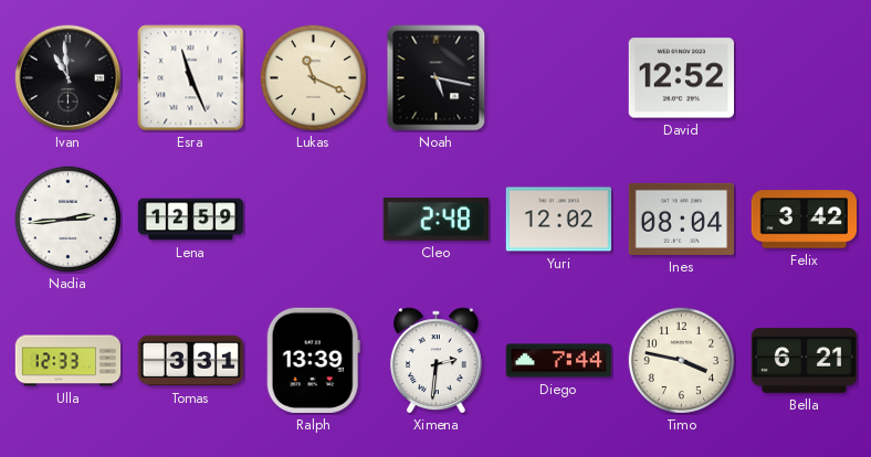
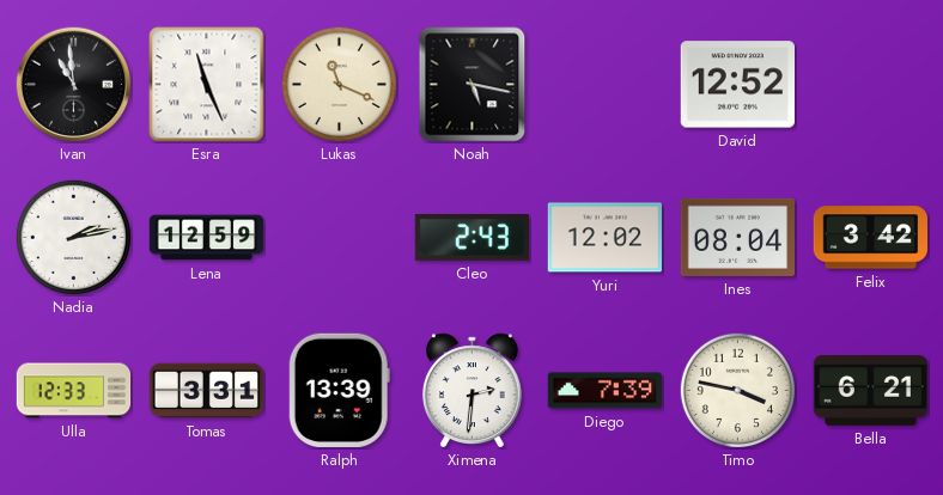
Nadia: 2:44 -> 2:13 (73, 237)
Cleo: 2:48 -> 2:43 (471, 238)
Diego: 7:44 -> 7:39 (606, 391)
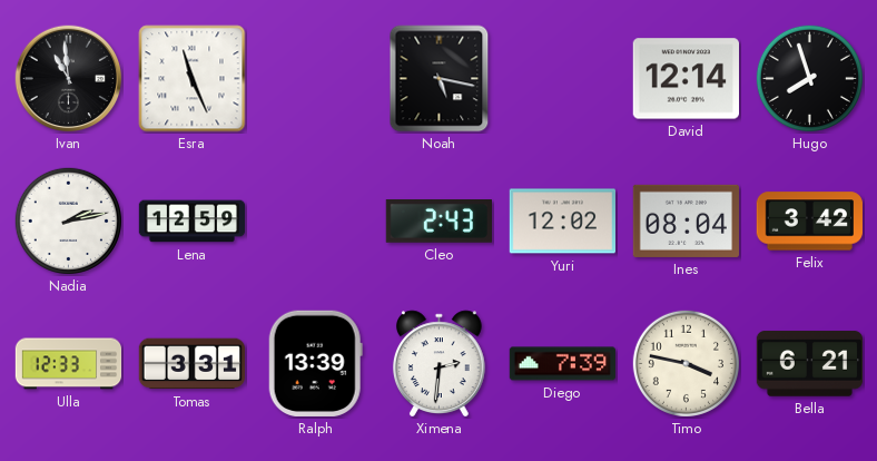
Lukas: 11:19 -> none (339, 84)
David: 12:52 -> 12:14 (686, 79)
Hugo: none -> 7:57 (809, 78)
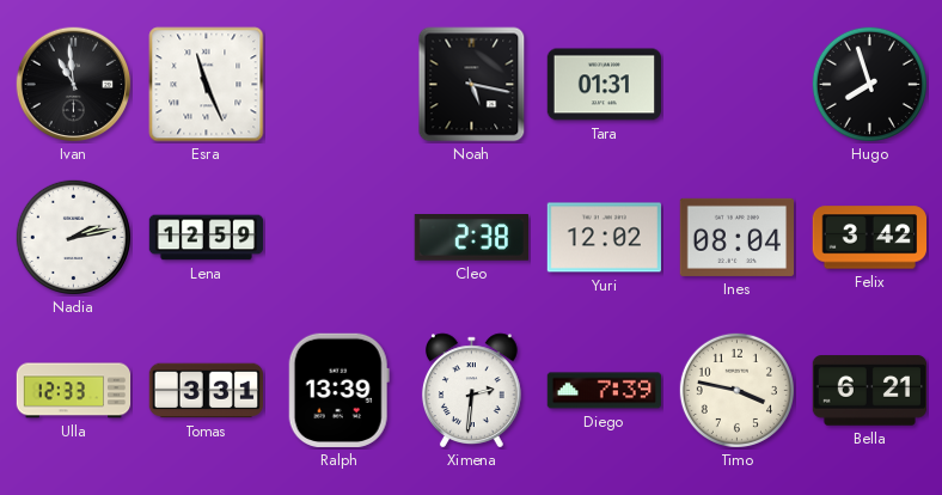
Tara: none -> 01:31 (604, 85)
David: 12:14 -> none (686, 79)
Cleo: 2:43 -> 2:38 (471, 238)
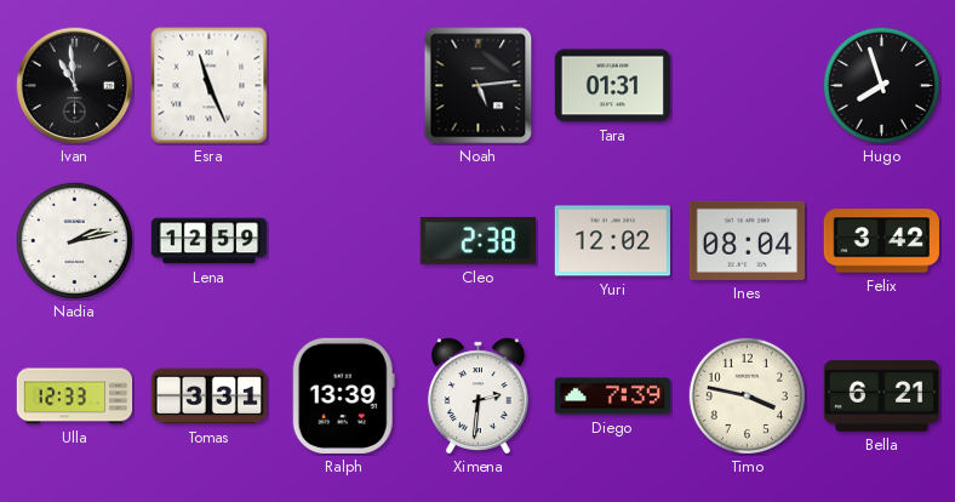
Noah: 5:17 -> 5:14 (479, 86)
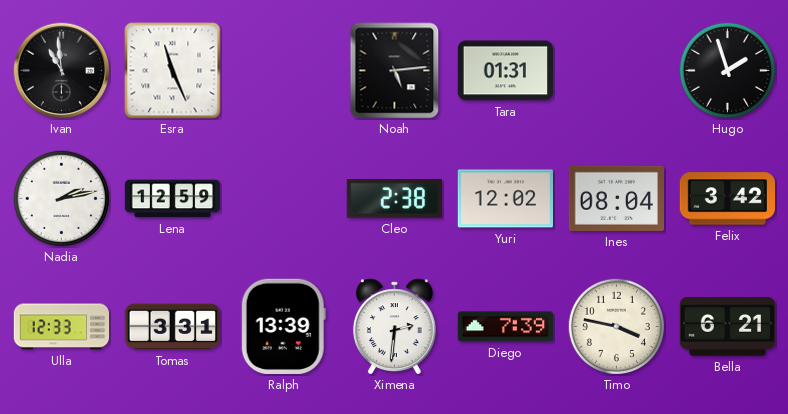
Hugo: 7:57 -> 1:57 (727, 70)
